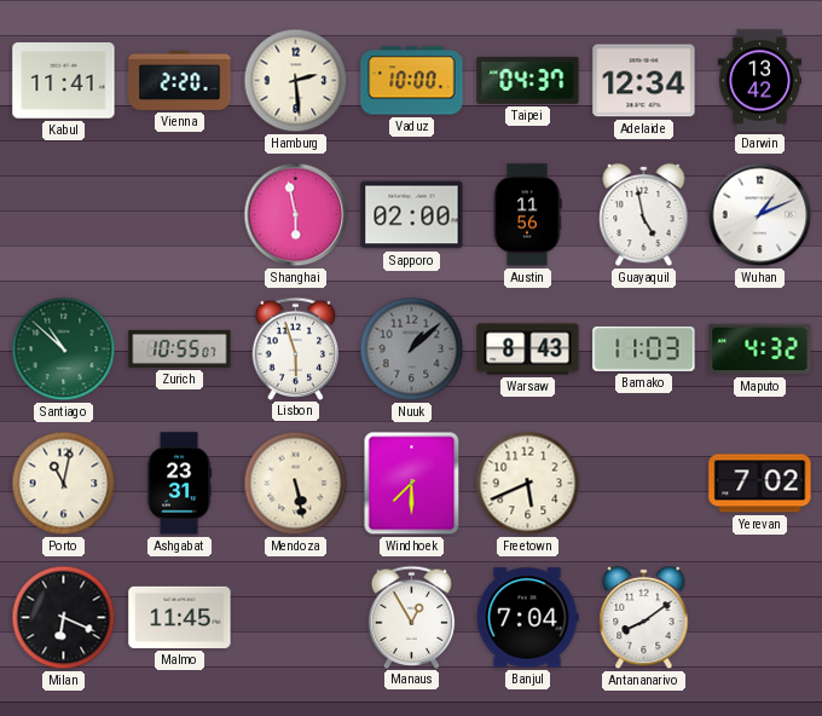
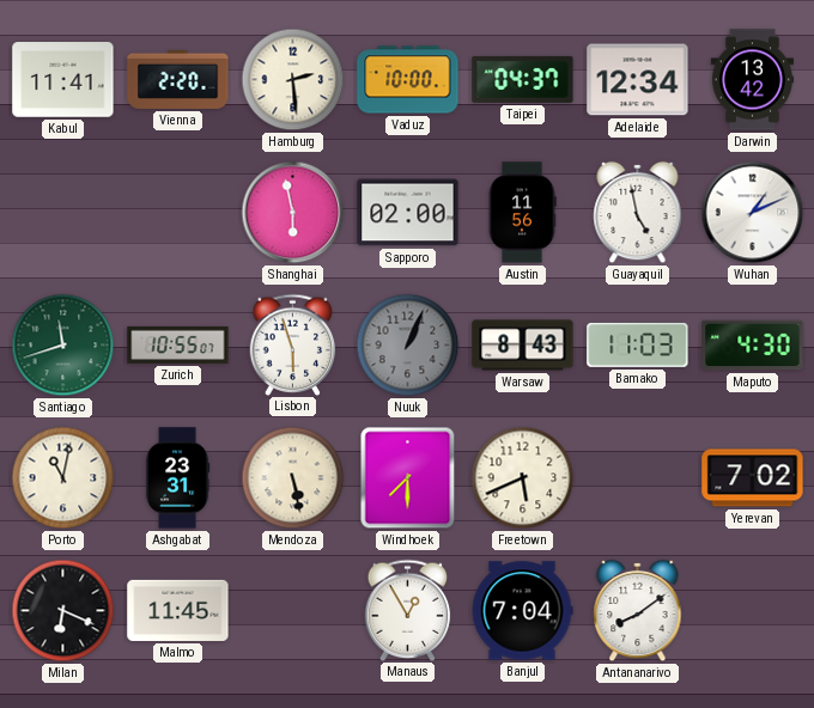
Santiago: 10:52 -> 11:42 (63, 346)
Nuuk: 1:08 -> 1:04 (408, 346)
Maputo: 4:32 -> 4:30 (753, 346)
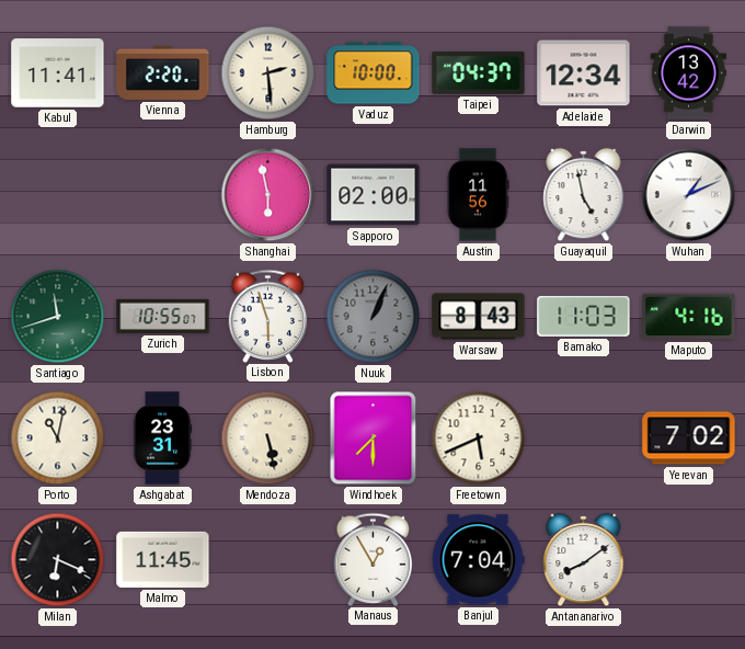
Maputo: 4:30 -> 4:16 (689, 317)
